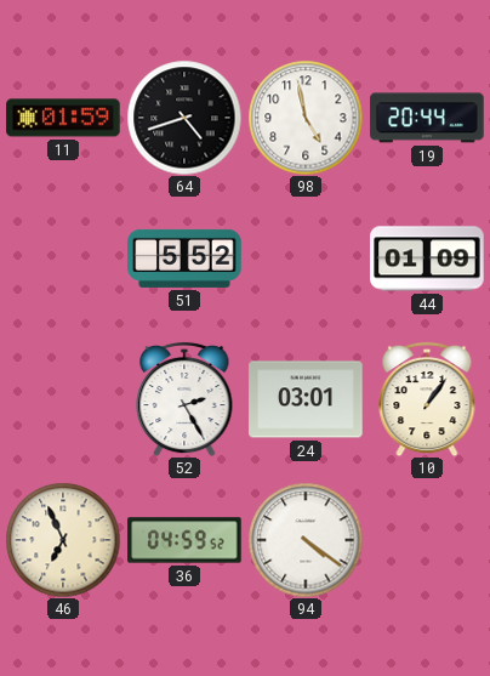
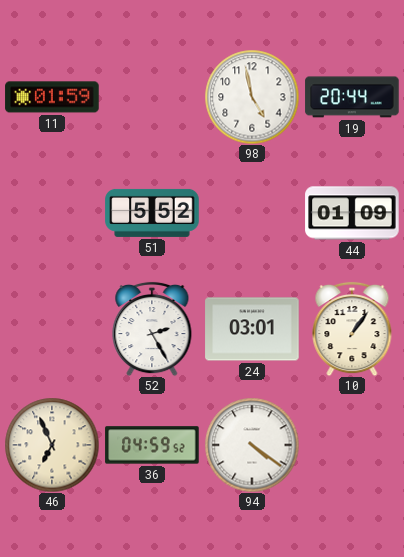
64: 4:42 -> none (184, 118)
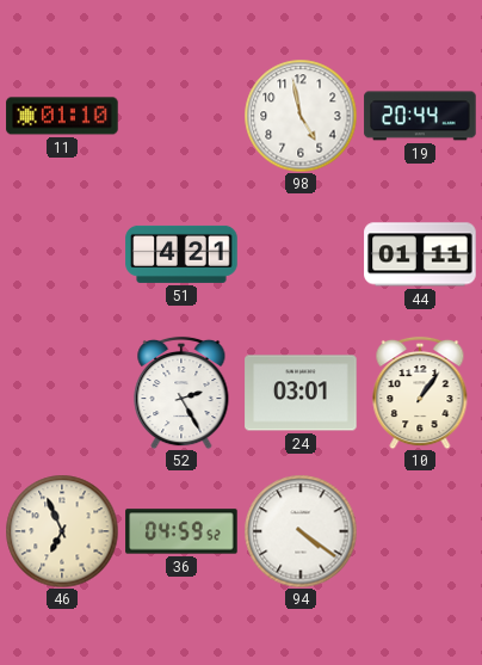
11: 01:59 -> 01:10 (62, 116)
51: 5:52 -> 4:21 (181, 254)
44: 01:09 -> 01:11 (420, 254)
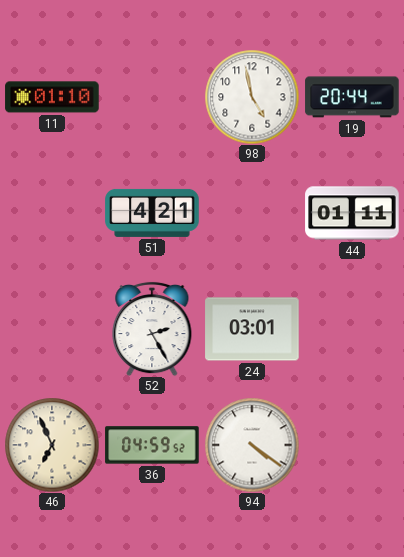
10: 1:06 -> none (420, 393)
